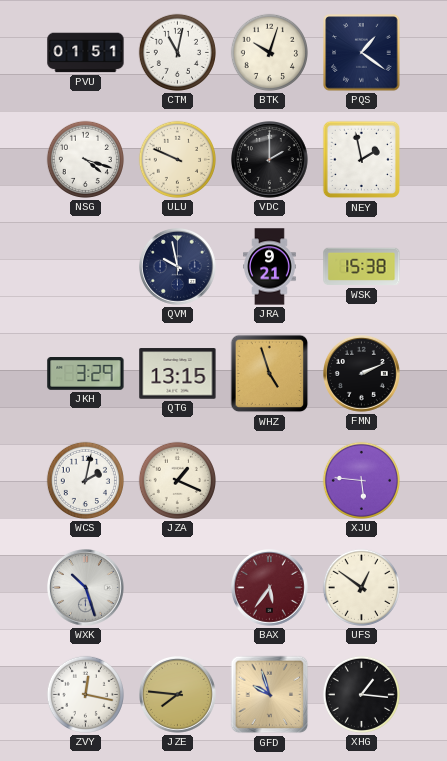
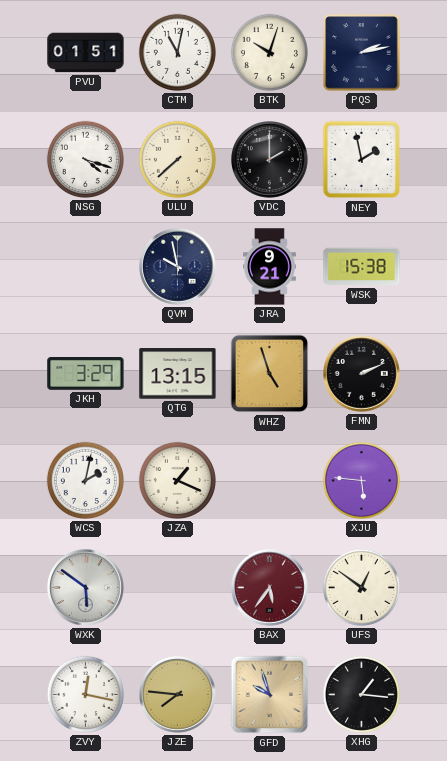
PQS: 1:21 -> 2:13 (362, 53)
ULU: 9:49 -> 7:38 (177, 159)
WXK: 10:27 -> 5:51 (86, 588)
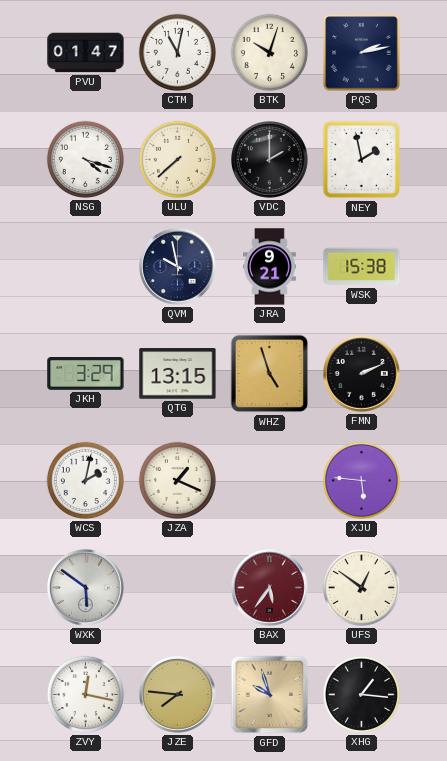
PVU: 01:51 -> 01:47 (86, 53)
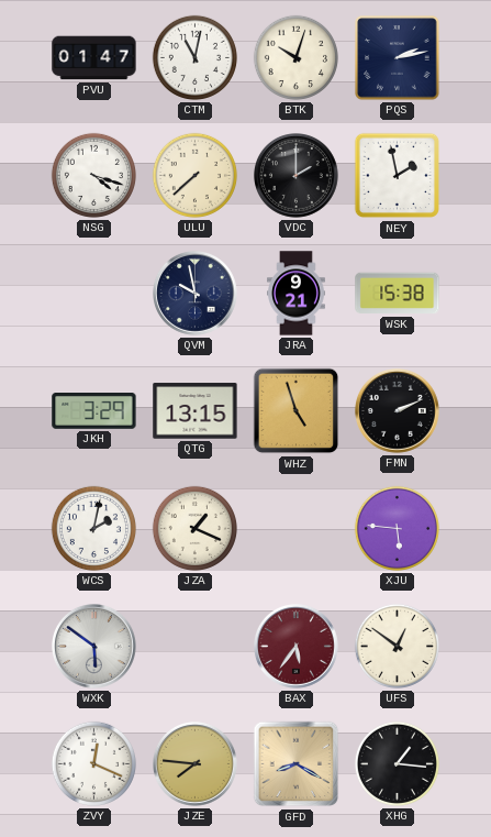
ZVY: 12:17 -> 12:19 (93, 763)
GFD: 9:57 -> 8:20 (297, 764)
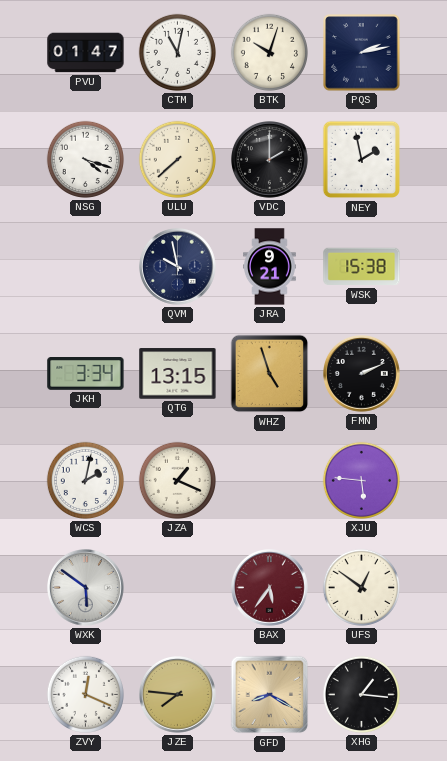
JKH: 3:29 -> 3:34 (86, 374)
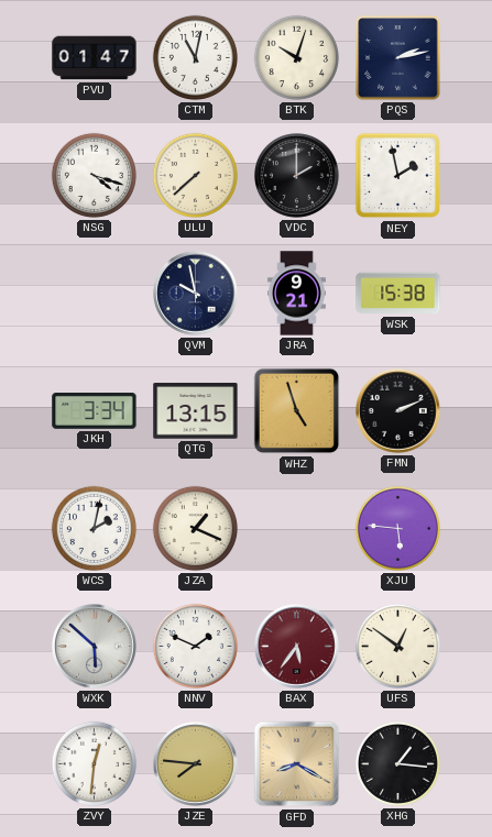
WXK: 5:51 -> 5:52 (95, 647)
NNV: none -> 1:49 (195, 646)
ZVY: 12:19 -> 12:31 (94, 763)
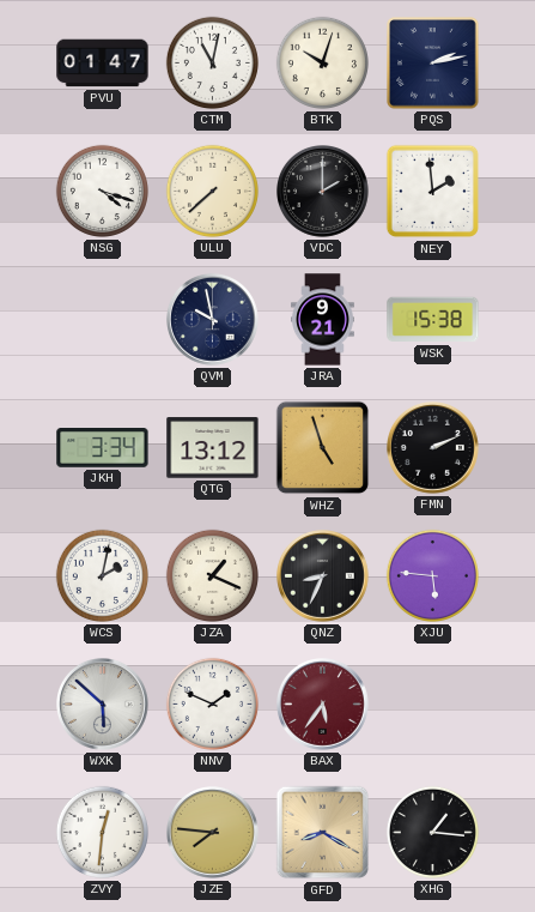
NEY: 1:58 -> 1:59 (433, 192)
QTG: 13:15 -> 13:12 (213, 448)
QNZ: none -> 8:34 (323, 576)
UFS: 12:51 -> none (397, 646)
